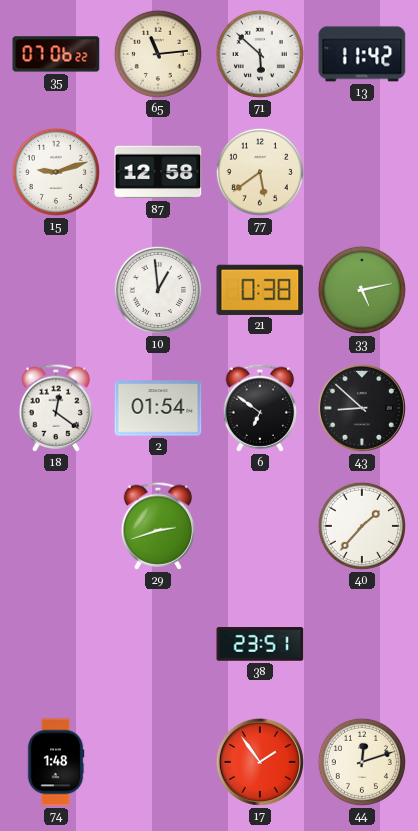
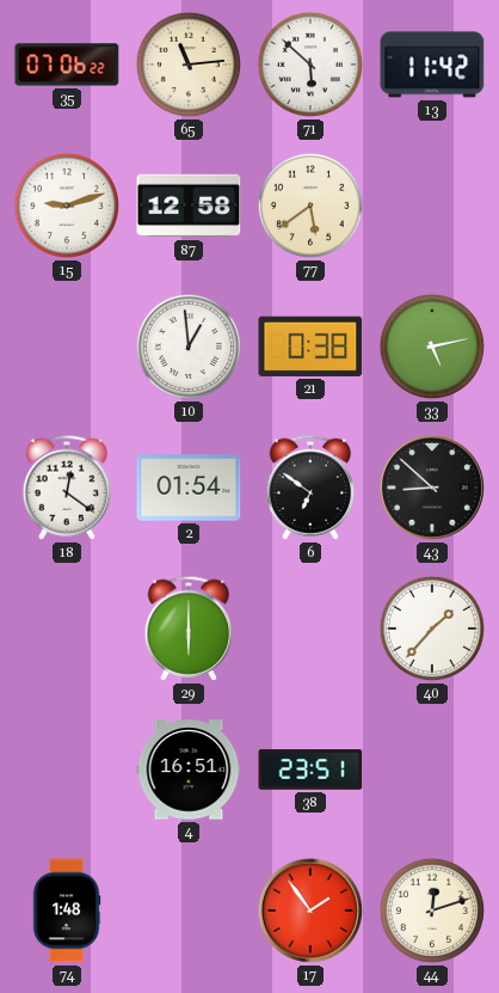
29: 2:42 -> 6:00 (189, 629)
4: none -> 16:51 (189, 770)
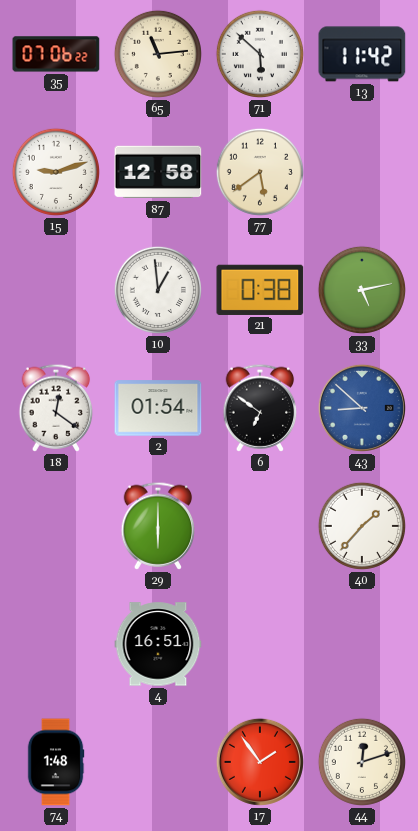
43 dial: black -> blue (362, 408)
38: 23:51 -> none (310, 770)
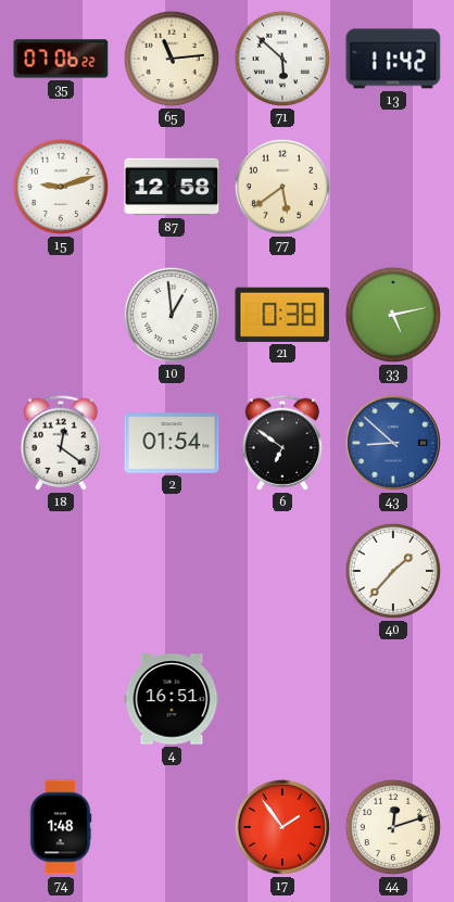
29: 6:00 -> none (158, 526)
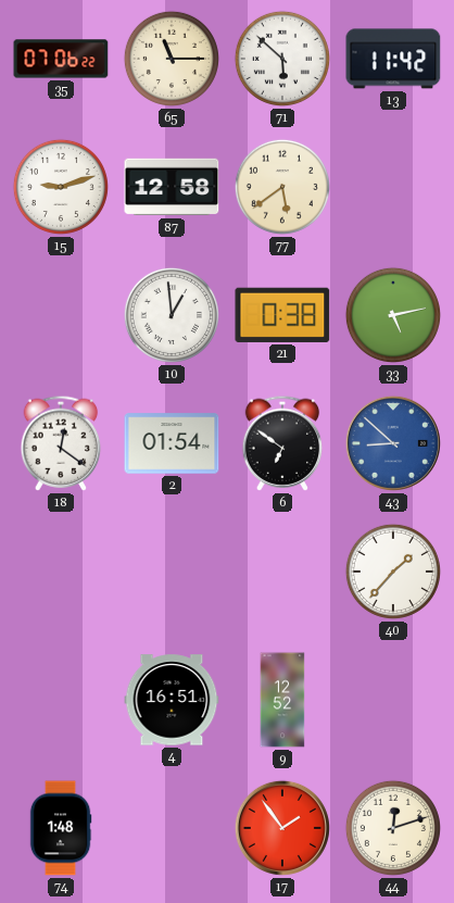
65: 11:14 -> 11:15 (172, 59)
9: none -> 12:52 (282, 700)
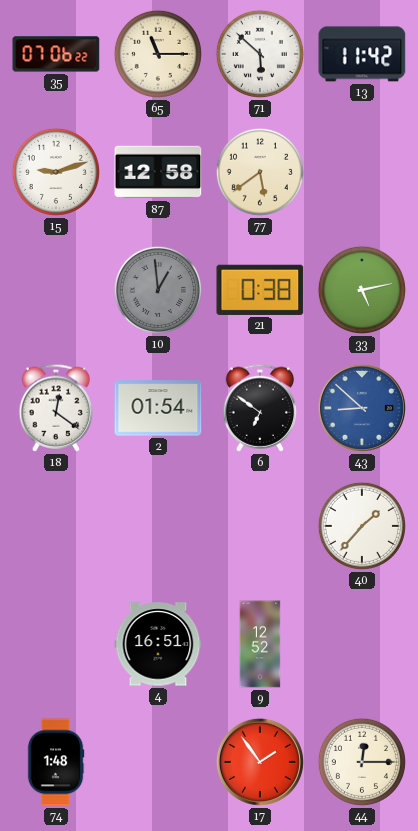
10 dial: white -> grey (158, 290)
44: 12:12 -> 12:15 (362, 762)
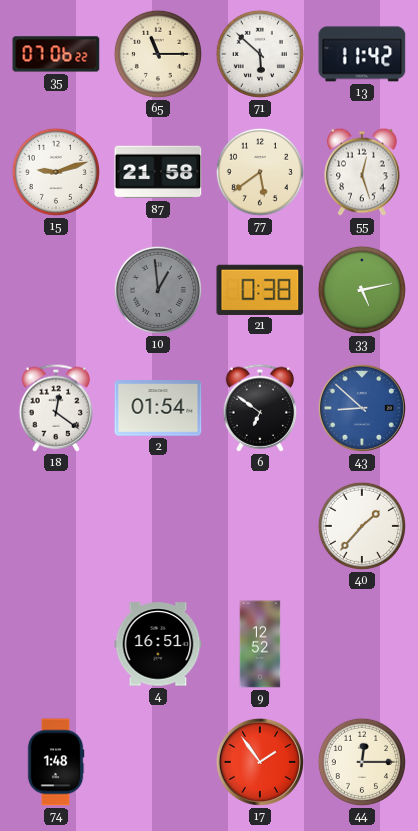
87: 12:58 -> 21:58 (158, 172)
55: none -> 12:27 (362, 172)
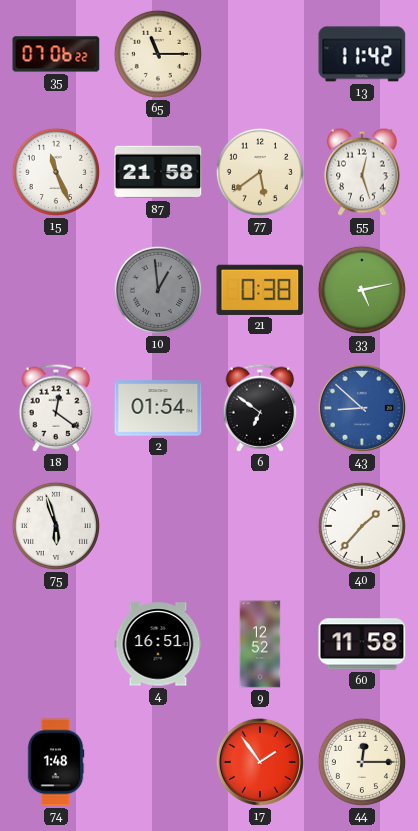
71: 5:52 -> none (260, 54)
15: 9:12 -> 11:26 (56, 172)
75: none -> 5:57 (56, 526)
60: none -> 11:58 (362, 644)
